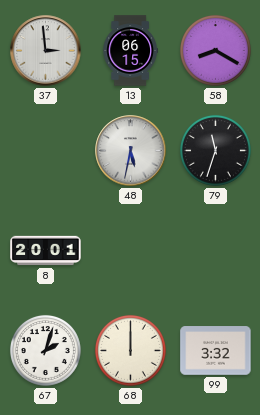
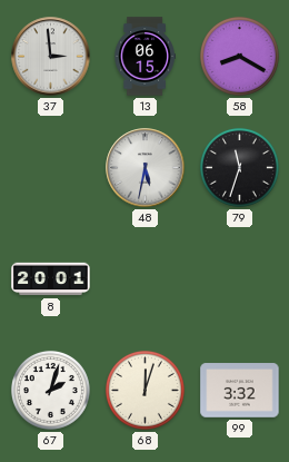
68: 12:00 -> 12:03 (144, 390)
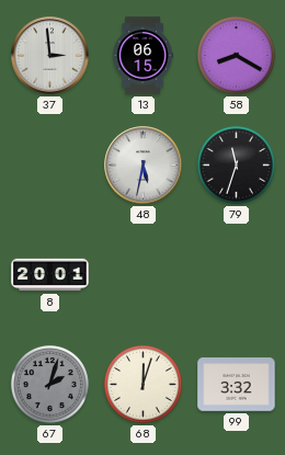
67 dial: white -> grey (49, 384)
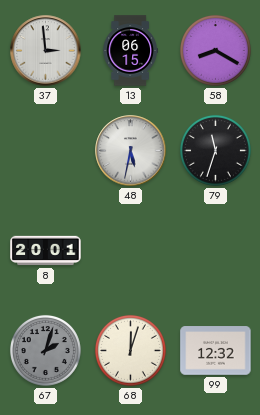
99: 3:32 -> 12:32 (216, 351)
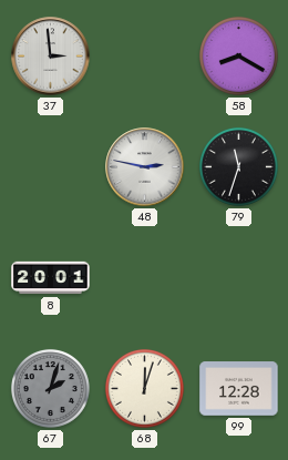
13: 06:15 -> none (130, 51)
48: 5:32 -> 2:47 (145, 167)
99: 12:32 -> 12:28 (239, 389)
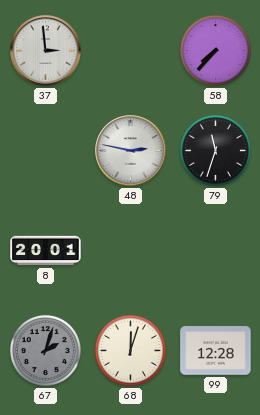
58: 8:20 -> 7:37 (215, 50)
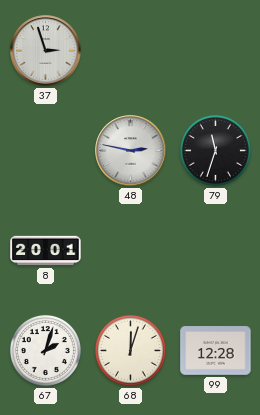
37: 2:59 -> 2:57 (46, 51)
58: 7:37 -> none (215, 50)
67 dial: grey -> white (45, 350)
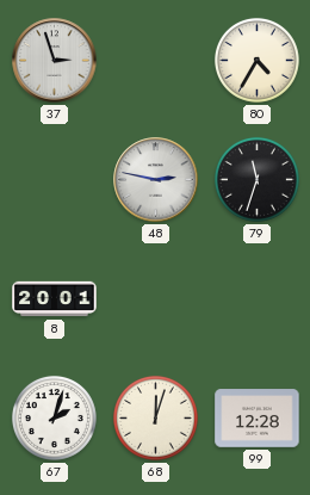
80: none -> 4:35 (256, 60)
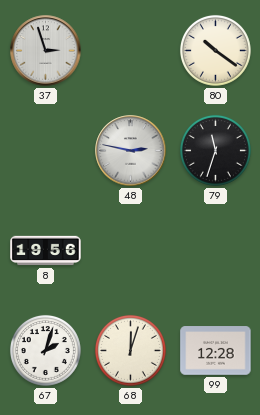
80: 4:35 -> 10:21 (215, 50)
8: 20:01 -> 19:56 (46, 251)
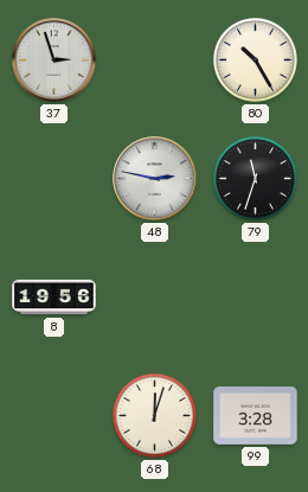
80: 10:21 -> 10:25 (255, 59)
67: 2:03 -> none (45, 350)
99: 12:28 -> 3:28 (256, 416)
